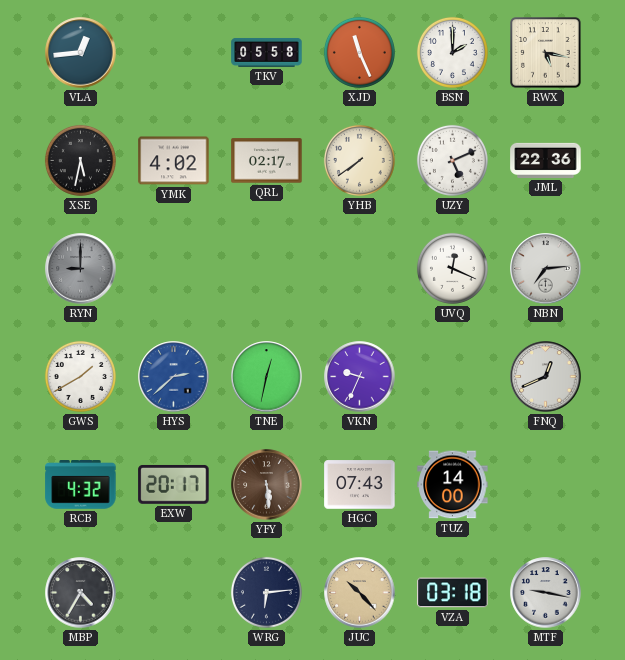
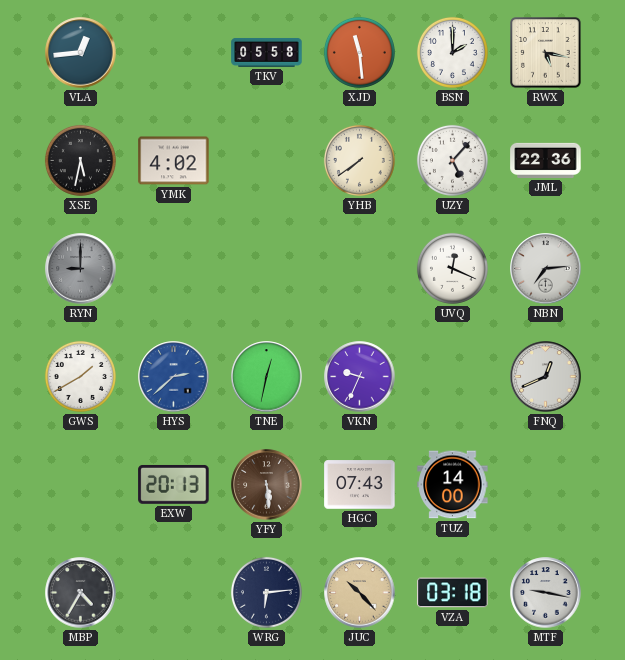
XJD: 11:26 -> 11:29 (359, 52)
QRL: 02:17 -> none (267, 161)
UZY: 5:11 -> 5:07 (452, 160)
RCB: 4:32 -> none (81, 485)
EXW: 20:17 -> 20:13 (174, 484)
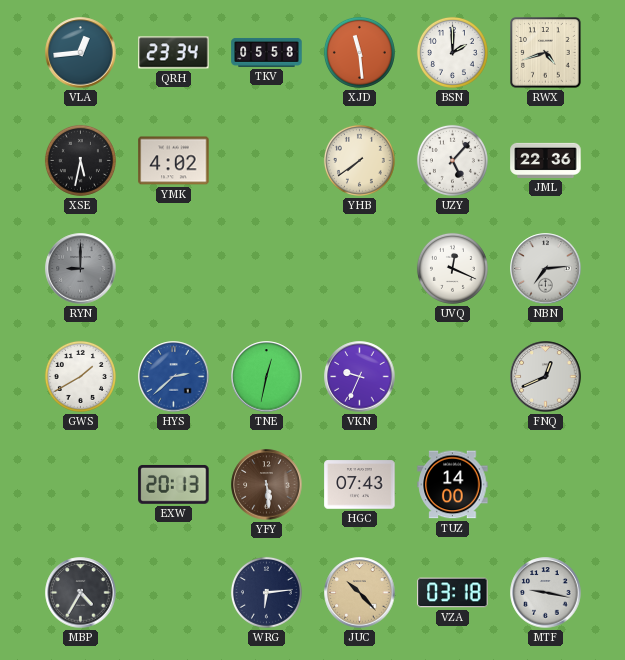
QRH: none -> 23:34 (174, 53)
RWX: 5:17 -> 4:42 (546, 53)
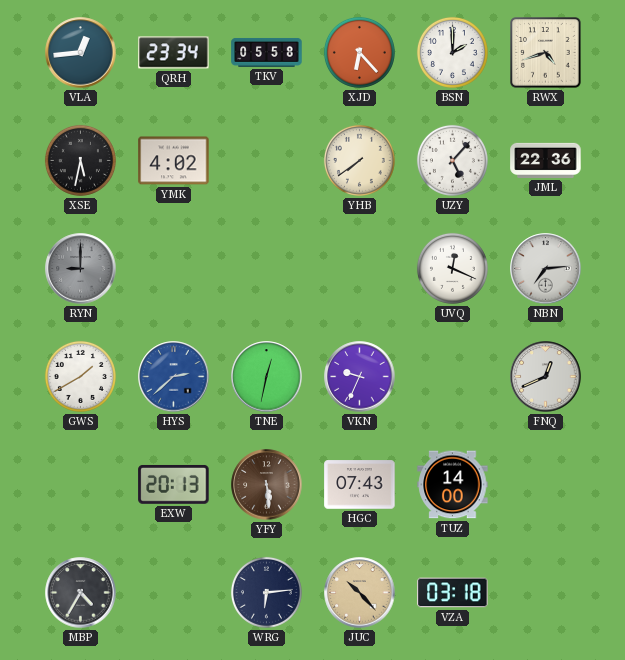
XJD: 11:29 -> 6:23 (359, 52)
MTF: 9:17 -> none (546, 593)
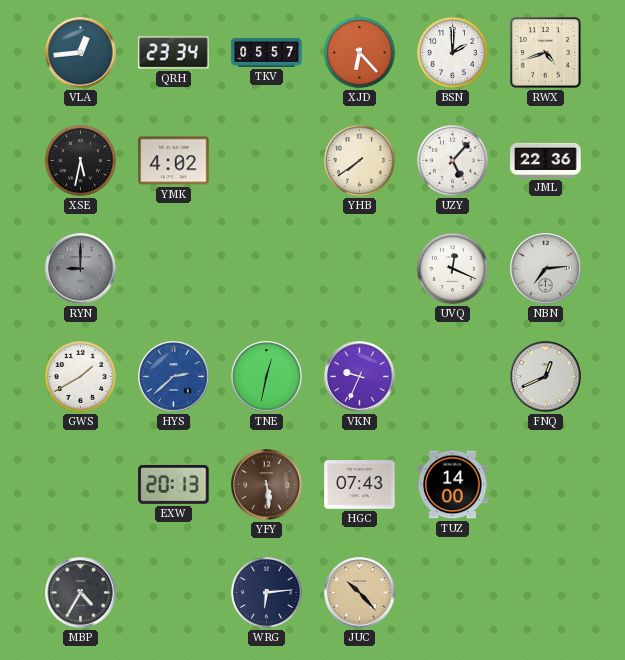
TKV: 05:58 -> 05:57 (267, 52)
VZA: 03:18 -> none (453, 593)
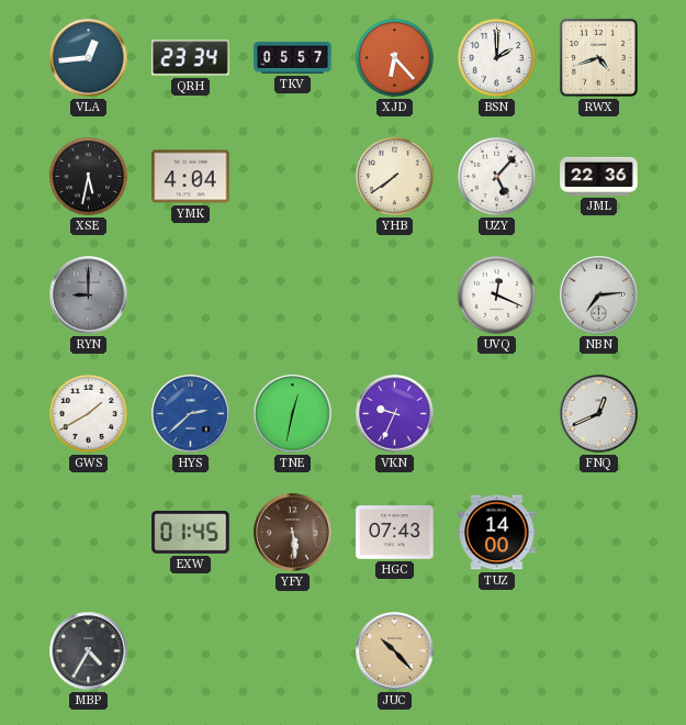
YMK: 4:02 -> 4:04 (191, 177)
EXW: 20:13 -> 01:45 (191, 532)
WRG: 6:14 -> none (266, 592)
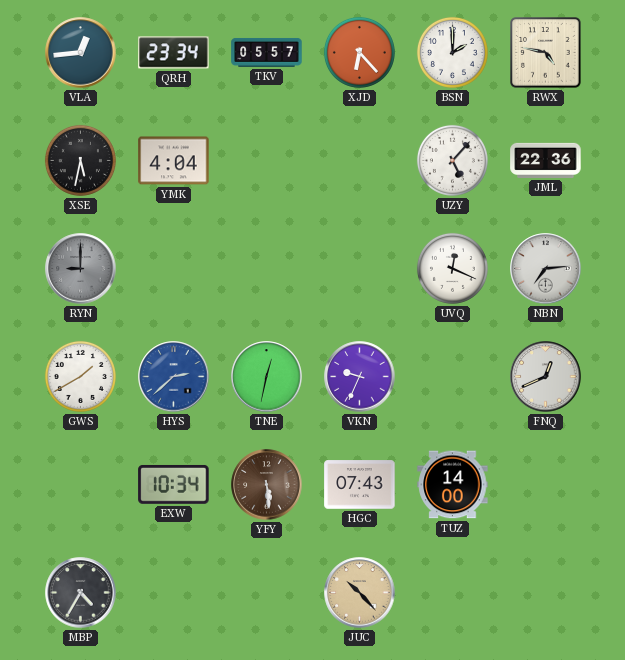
RWX: 4:42 -> 4:47 (546, 53)
YHB: 7:39 -> none (394, 176)
EXW: 01:45 -> 10:34 (174, 484)
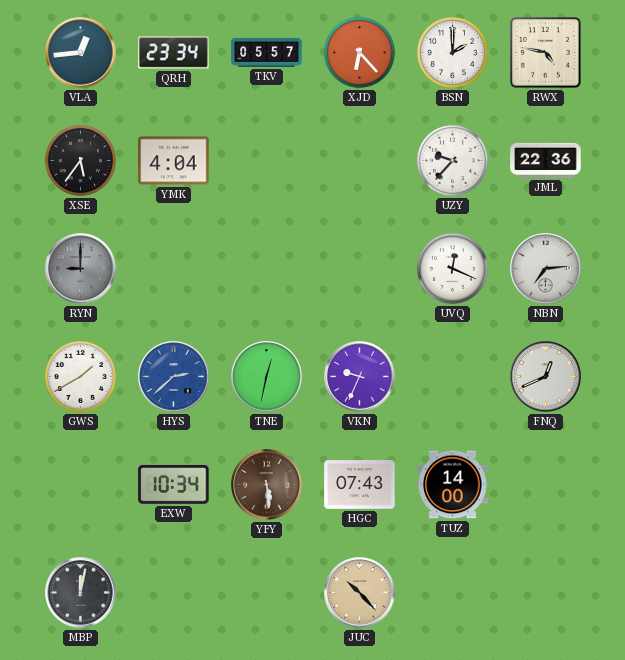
XSE: 5:32 -> 5:36 (80, 160)
UZY: 5:07 -> 9:37 (452, 160)
MBP: 4:35 -> 12:02 (81, 593)
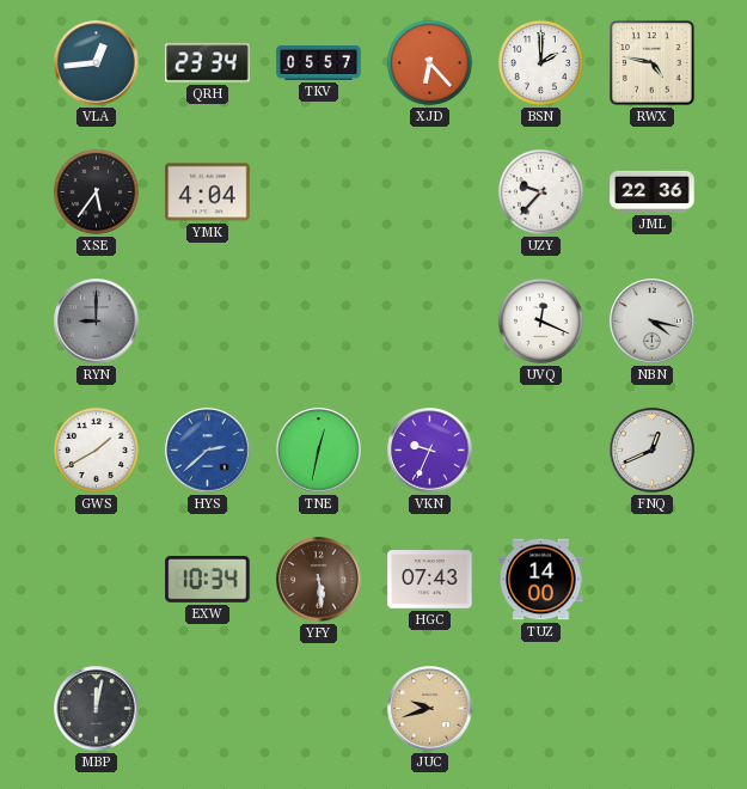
NBN: 7:14 -> 4:17 (653, 322)
JUC: 10:23 -> 9:42 (430, 709)
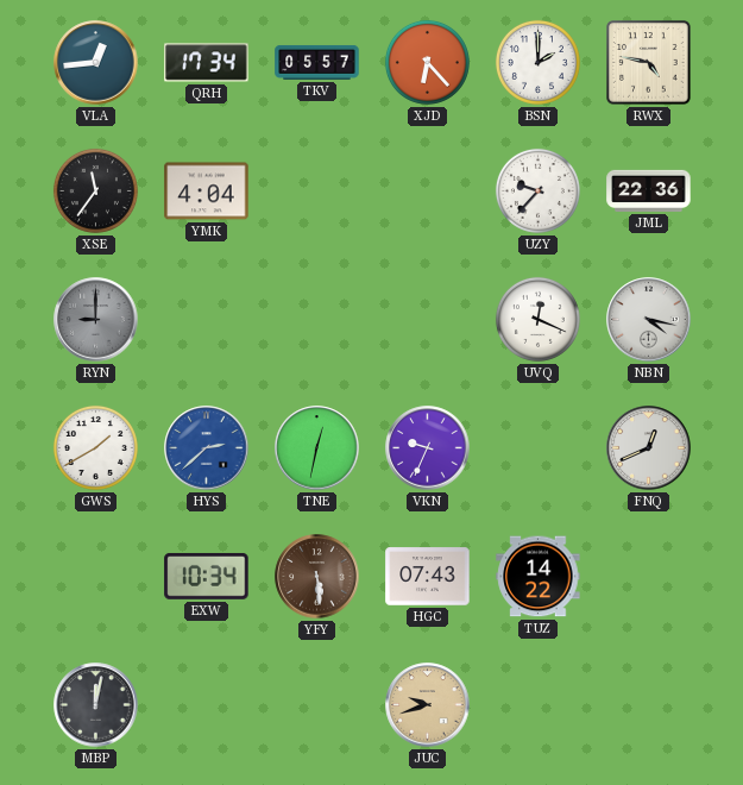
QRH: 23:34 -> 17:34 (207, 63)
XSE: 5:36 -> 11:36 (95, 190)
TUZ: 14:00 -> 14:22 (539, 577)
